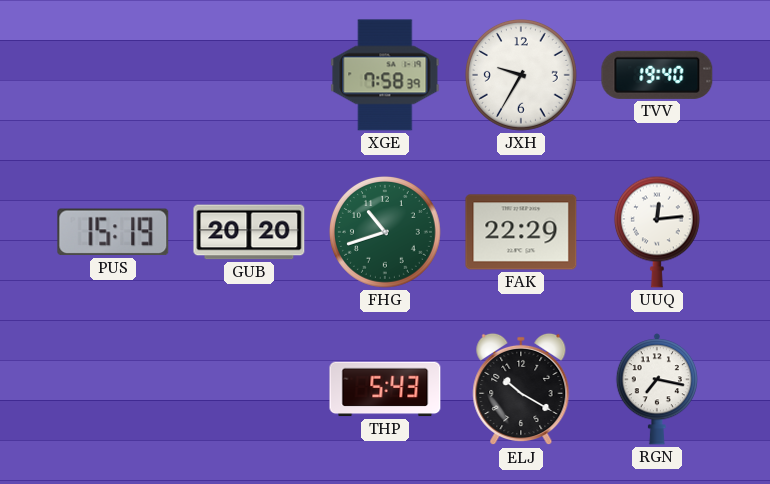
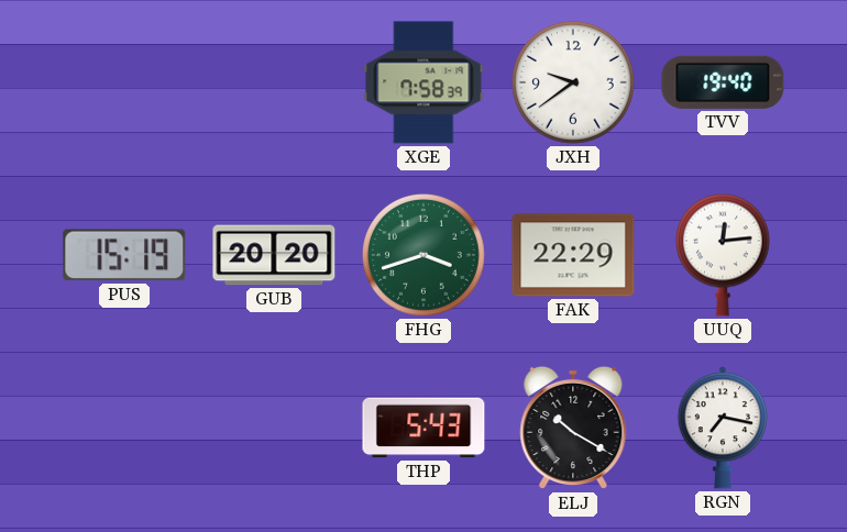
JXH: 9:35 -> 9:39 (574, 84)
FHG: 10:42 -> 3:42 (425, 256)
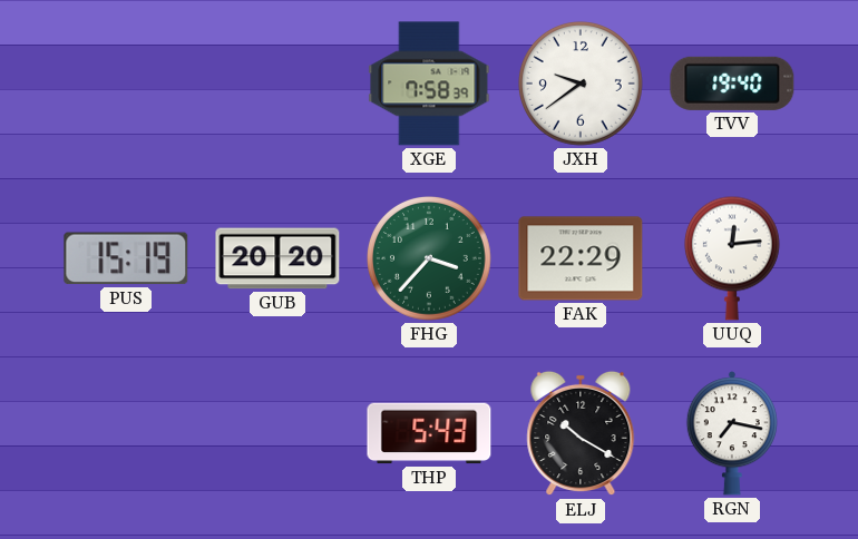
FHG: 3:42 -> 3:37 (430, 259)
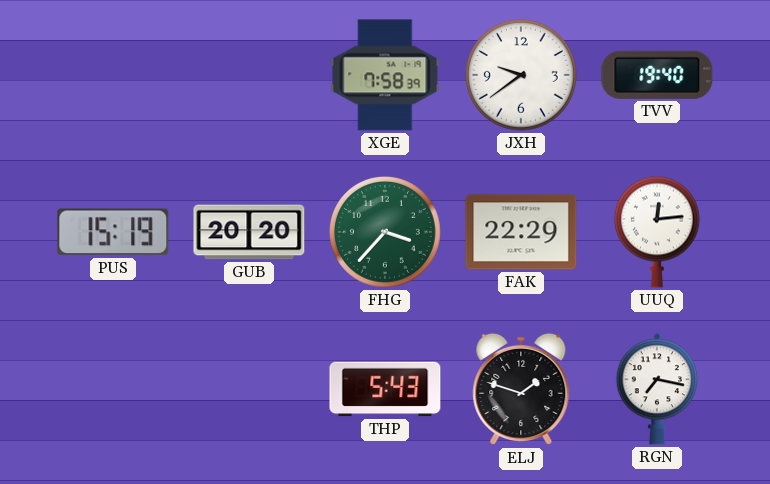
ELJ: 10:20 -> 1:48 (521, 389)
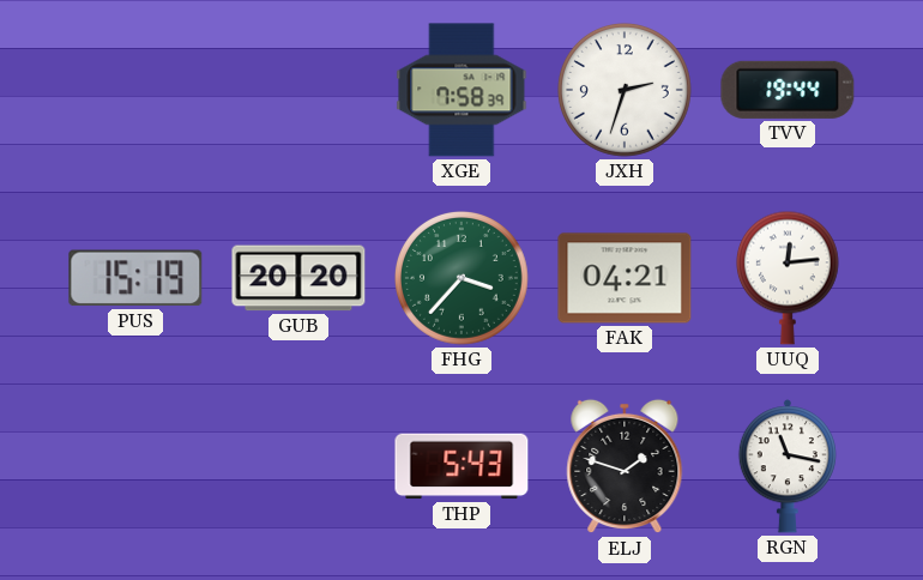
JXH: 9:39 -> 2:33 (626, 91)
TVV: 19:40 -> 19:44 (788, 90)
FAK: 22:29 -> 04:21 (625, 278)
RGN: 7:17 -> 11:17 (788, 466)
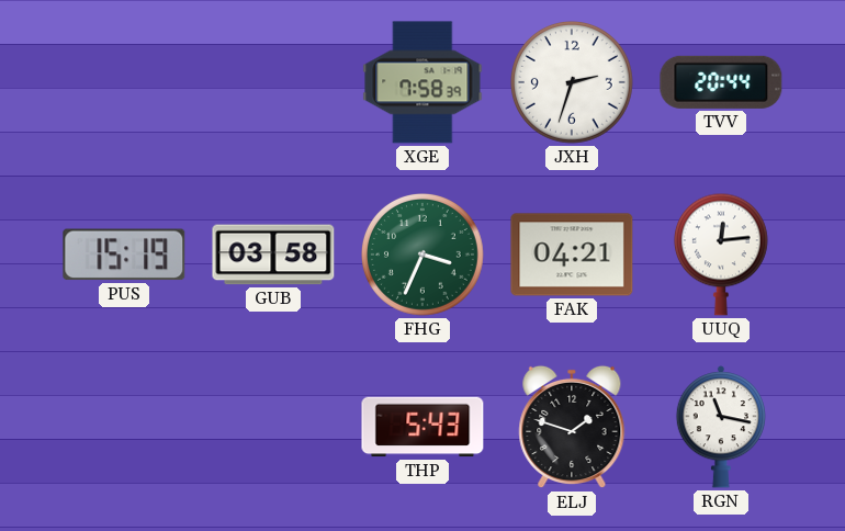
TVV: 19:44 -> 20:44 (721, 82)
GUB: 20:20 -> 03:58 (273, 255)
FHG: 3:37 -> 3:34 (424, 256)
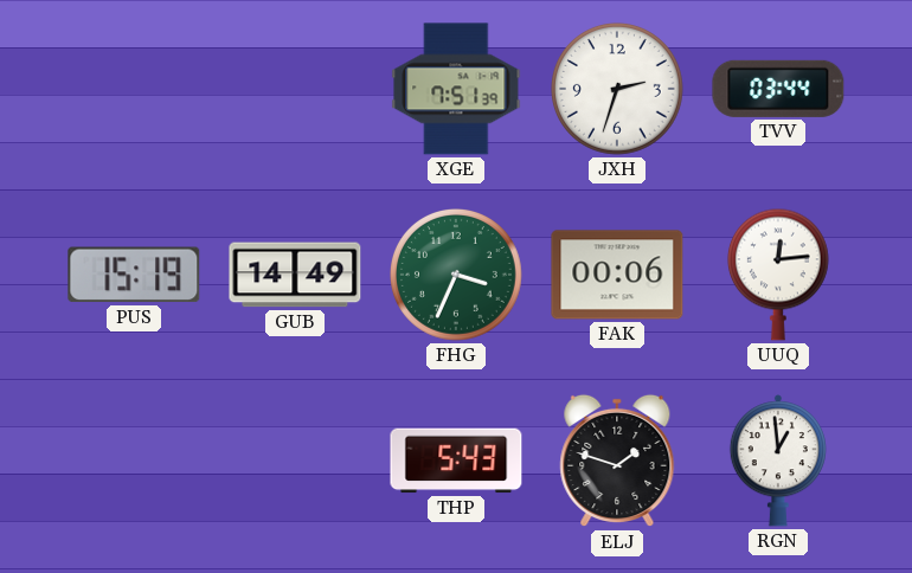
XGE: 7:58 -> 7:51 (456, 89)
TVV: 20:44 -> 03:44 (778, 89)
GUB: 03:58 -> 14:49 (295, 275)
FAK: 04:21 -> 00:06 (617, 275)
RGN: 11:17 -> 12:59 (778, 461)
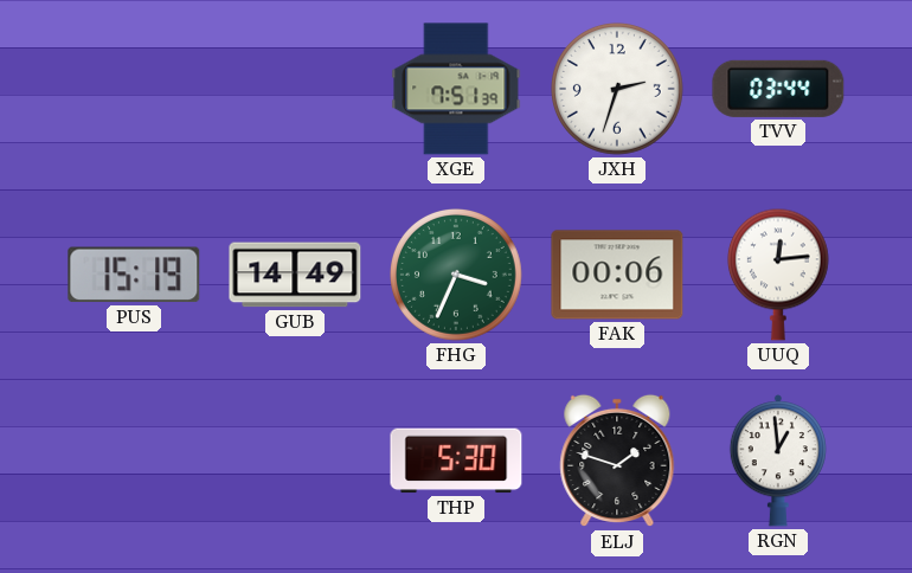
THP: 5:43 -> 5:30 (456, 461)
